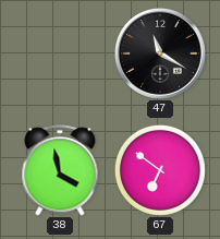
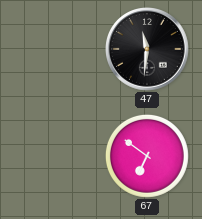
47: 11:20 -> 11:31 (148, 50)
38: 3:58 -> none (60, 170)
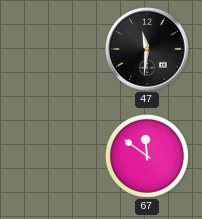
67: 6:51 -> 11:51 (147, 156)
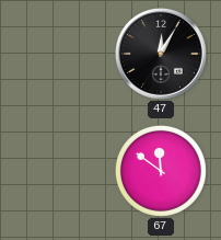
47: 11:31 -> 12:05 (162, 55)
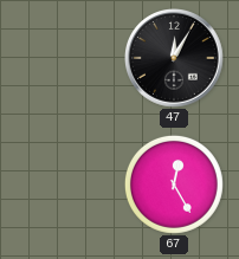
67: 11:51 -> 12:25 (174, 184)
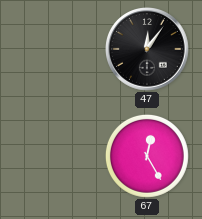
47: 12:05 -> 12:06 (148, 50)
